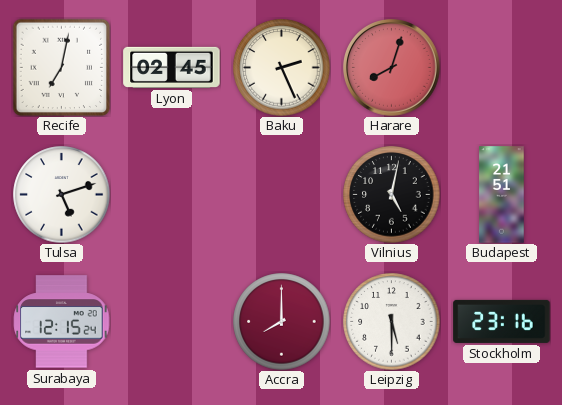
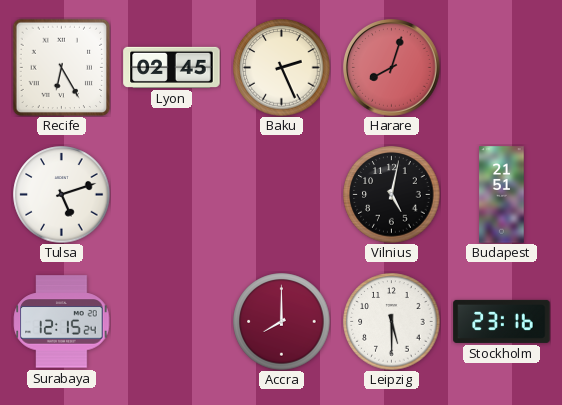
Recife: 7:02 -> 6:25 (61, 67)
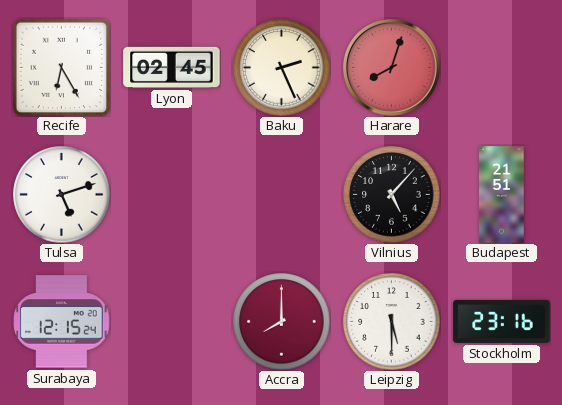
Vilnius: 5:02 -> 5:07 (392, 195)
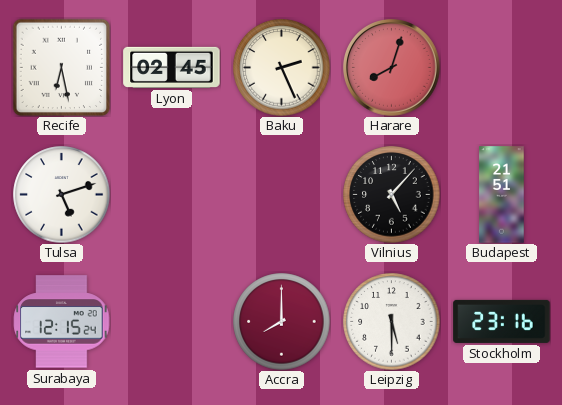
Recife: 6:25 -> 6:28 (61, 67)
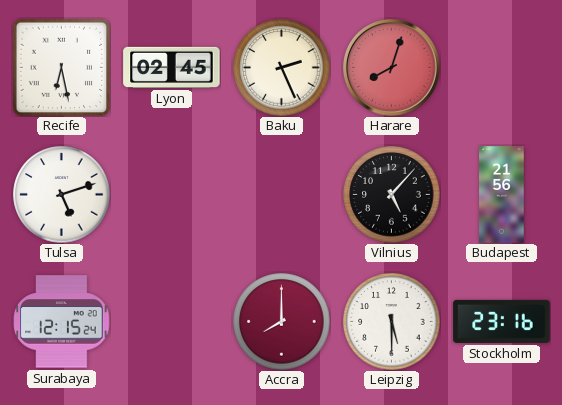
Budapest: 21:51 -> 21:56 (502, 195)
